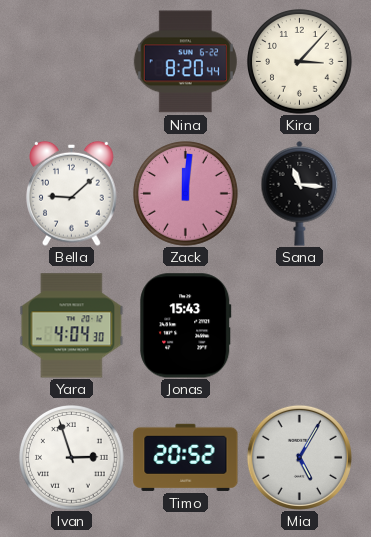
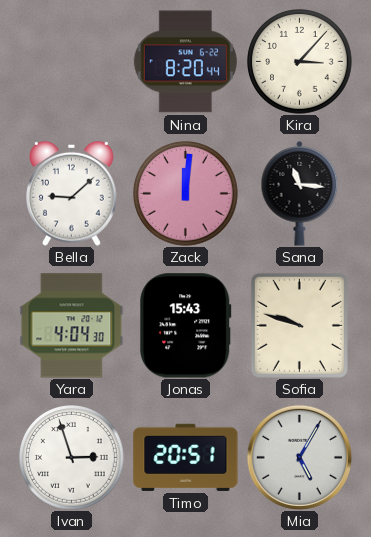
Sofia: none -> 9:48 (299, 325)
Timo: 20:52 -> 20:51 (186, 457)
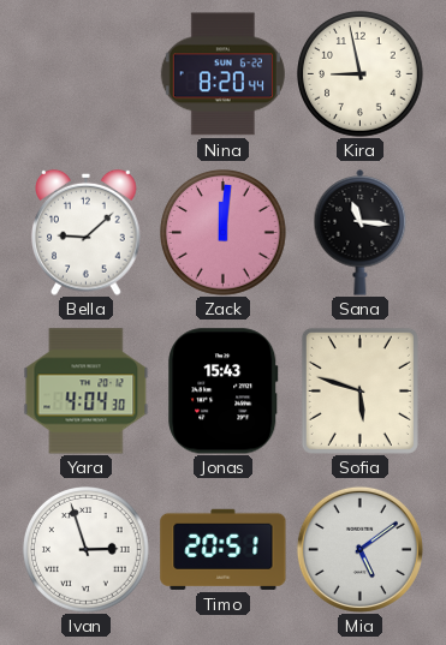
Kira: 3:07 -> 8:58 (361, 74)
Sofia: 9:48 -> 5:48 (359, 390)
Mia: 5:05 -> 5:09 (359, 549)
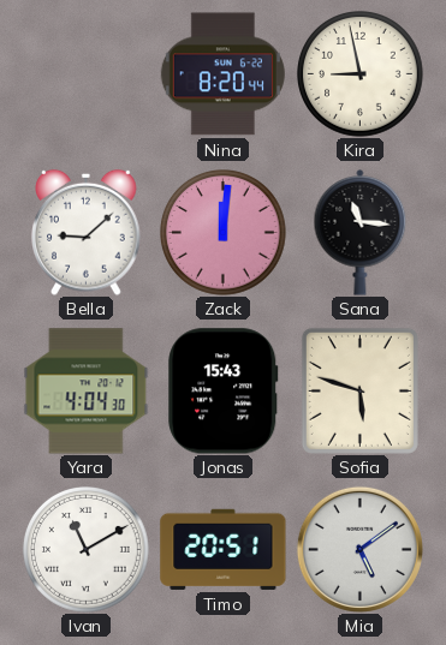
Ivan: 2:57 -> 11:10 (87, 550)
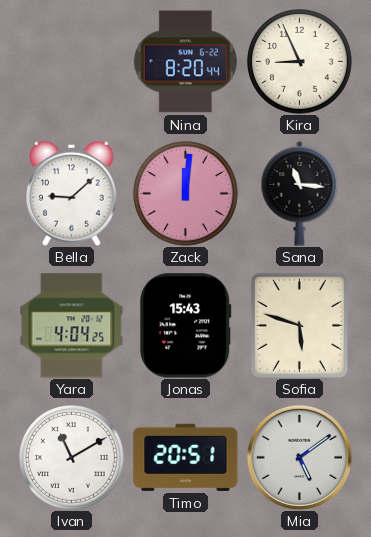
Kira: 8:58 -> 8:56 (300, 62)
Yara: 4:04:30 -> 4:04:25 (72, 326)
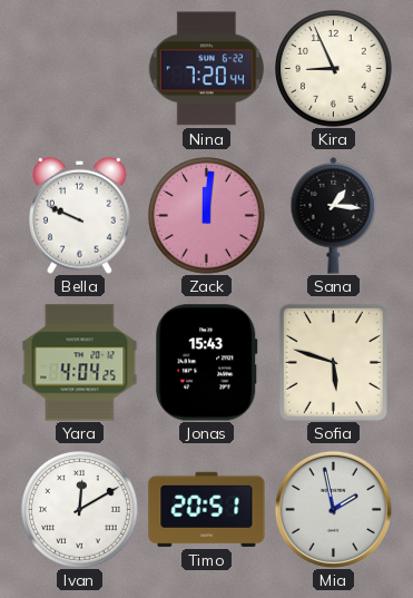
Nina: 8:20 -> 7:20 (206, 69)
Bella: 9:08 -> 9:49 (80, 215)
Sana: 11:16 -> 1:16 (334, 216)
Ivan: 11:10 -> 12:10 (80, 510)
Mia: 5:09 -> 1:58 (333, 509)
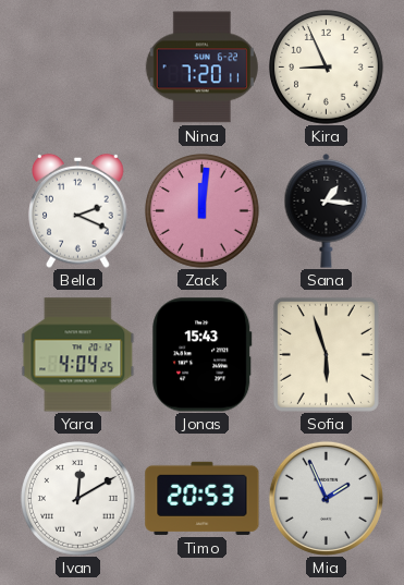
Nina: 7:20:44 -> 7:20:11 (201, 68)
Bella: 9:49 -> 2:19 (78, 210)
Sofia: 5:48 -> 5:57 (326, 354)
Timo: 20:51 -> 20:53 (203, 498)
Mia: 1:58 -> 1:56 (326, 498)
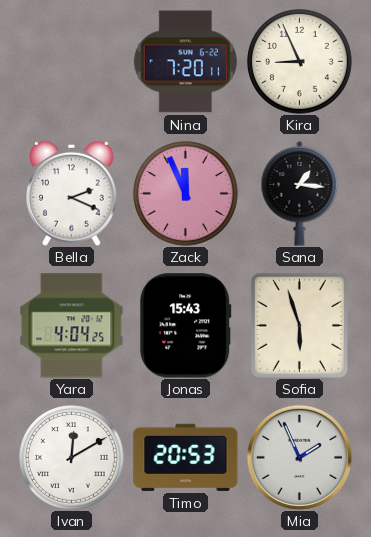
Zack: 12:01 -> 11:56 (186, 194)
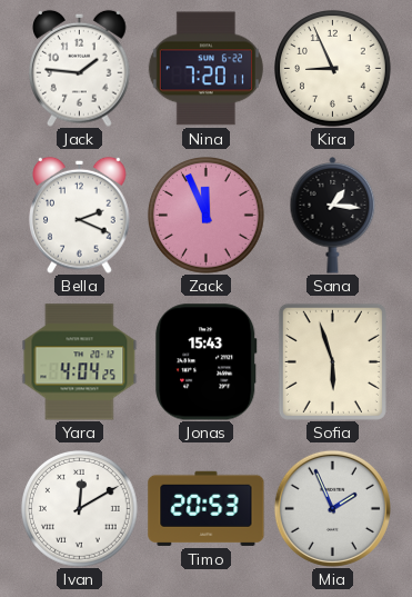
Jack: none -> 1:46 (80, 68)
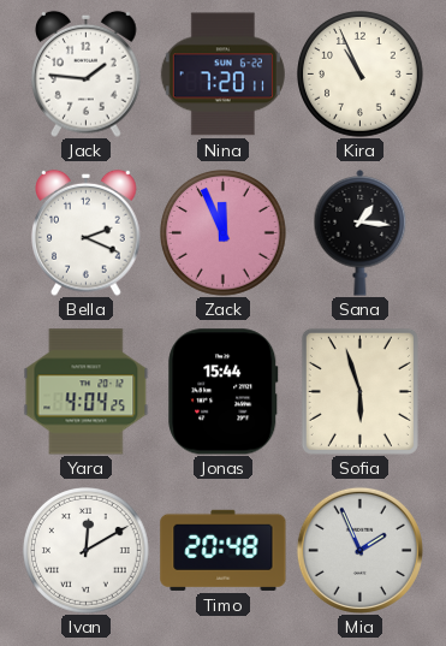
Kira: 8:56 -> 10:56 (361, 75)
Jonas: 15:43 -> 15:44 (224, 392)
Timo: 20:53 -> 20:48 (224, 550)
